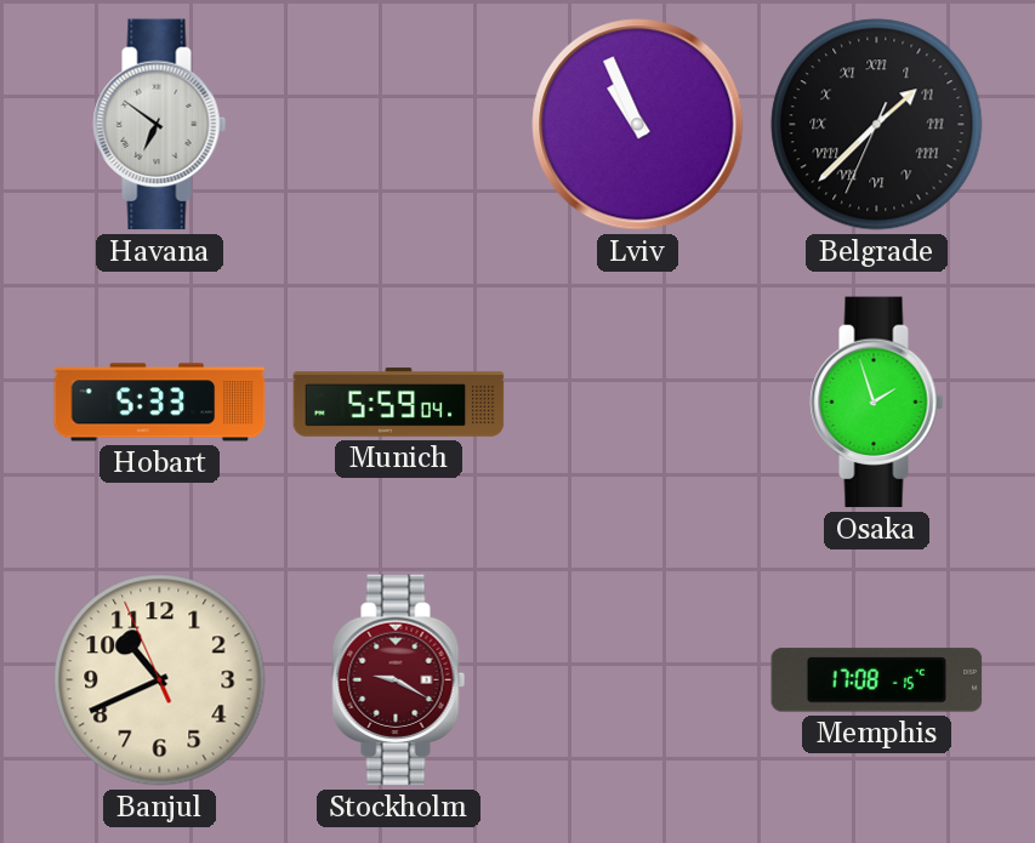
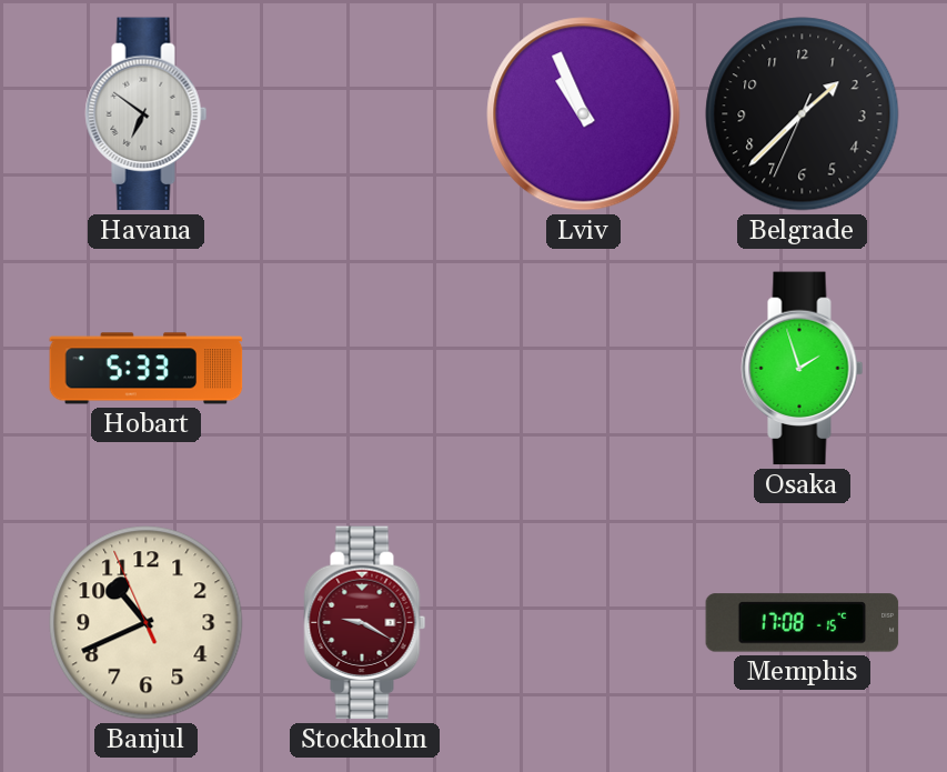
Belgrade numerals: Roman -> Arabic (803, 114)
Munich: 5:59 -> none (399, 403)
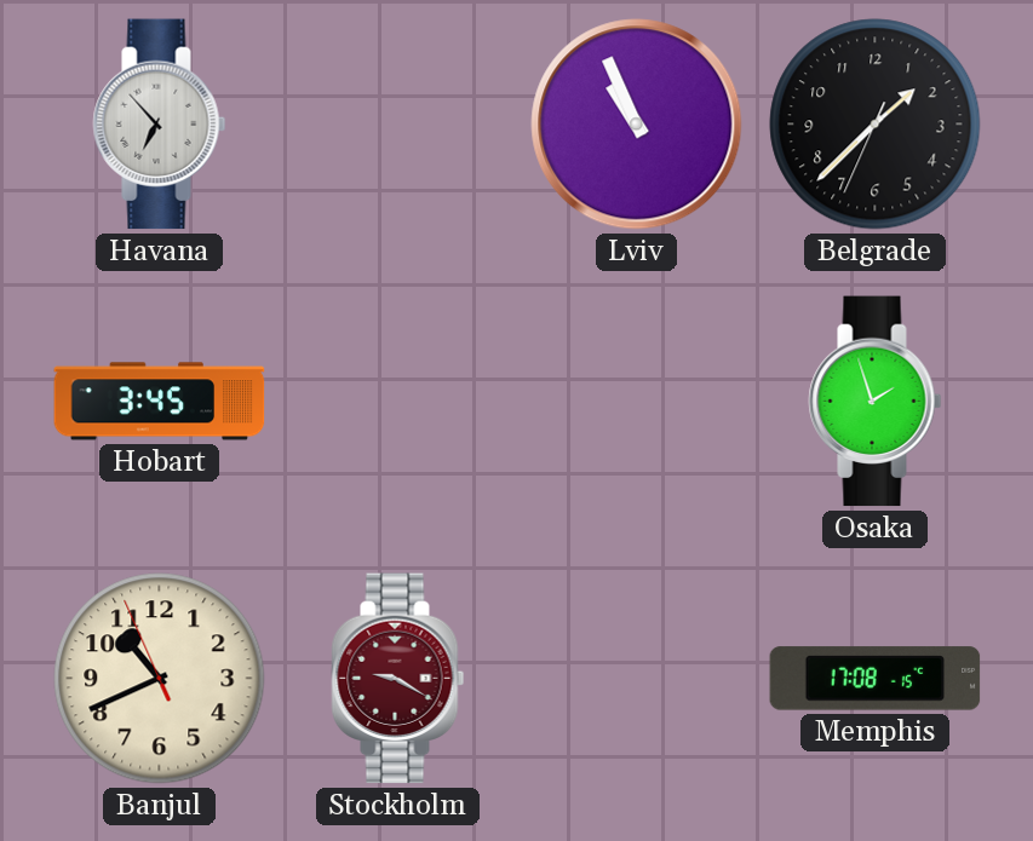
Havana: 6:51 -> 6:53 (160, 125)
Hobart: 5:33 -> 3:45 (160, 402)
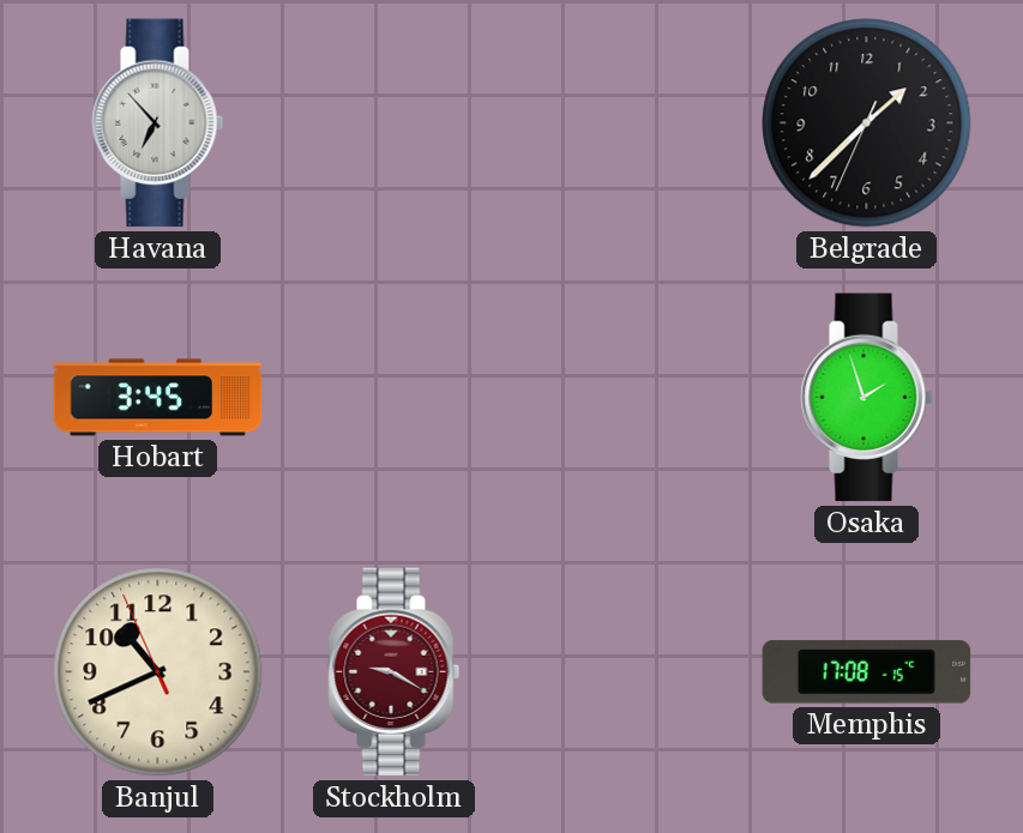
Lviv: 10:56 -> none (637, 125)
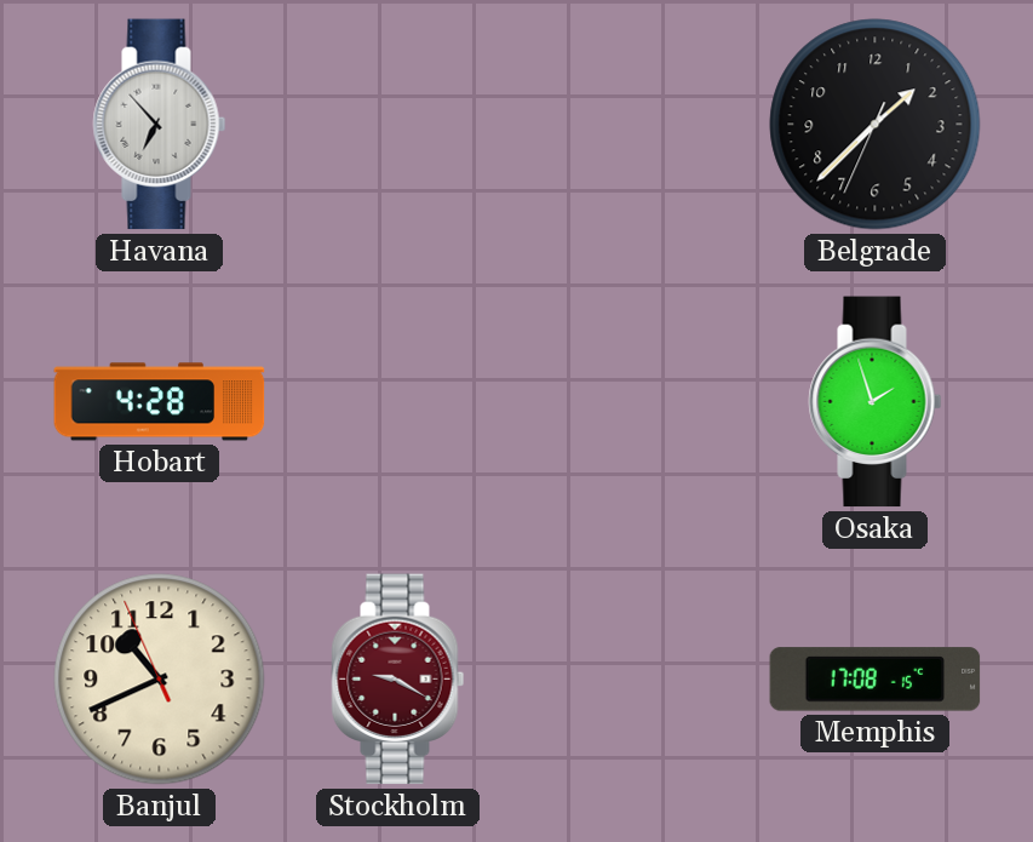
Hobart: 3:45 -> 4:28 (160, 402)
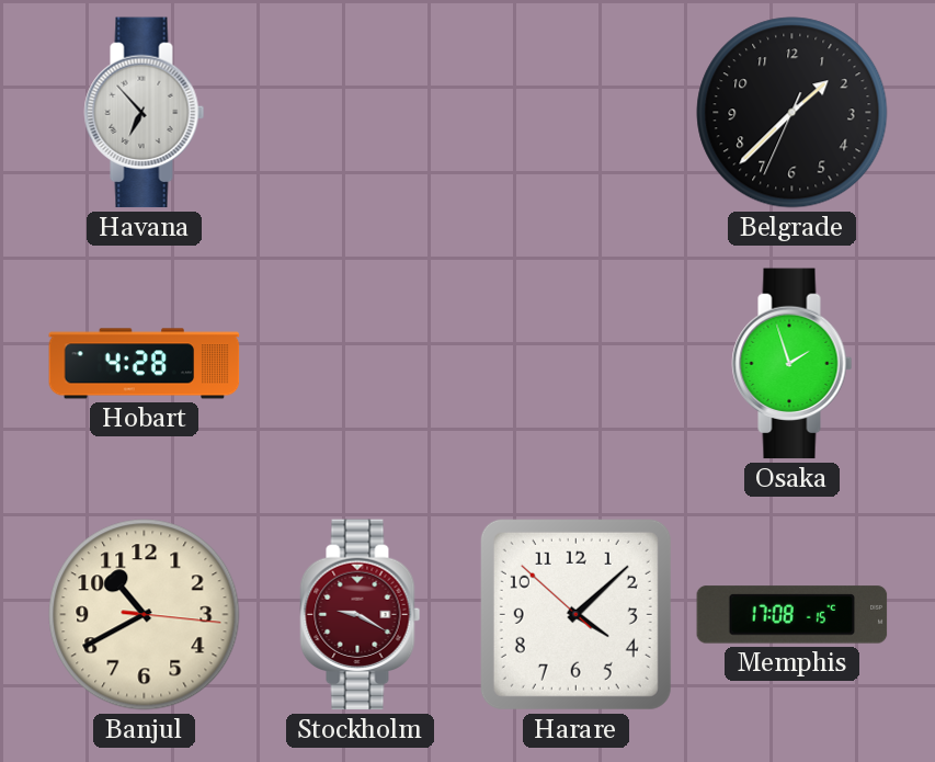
Banjul: 10:40:56 -> 10:40:16 (145, 615)
Harare: none -> 4:07 (575, 614)
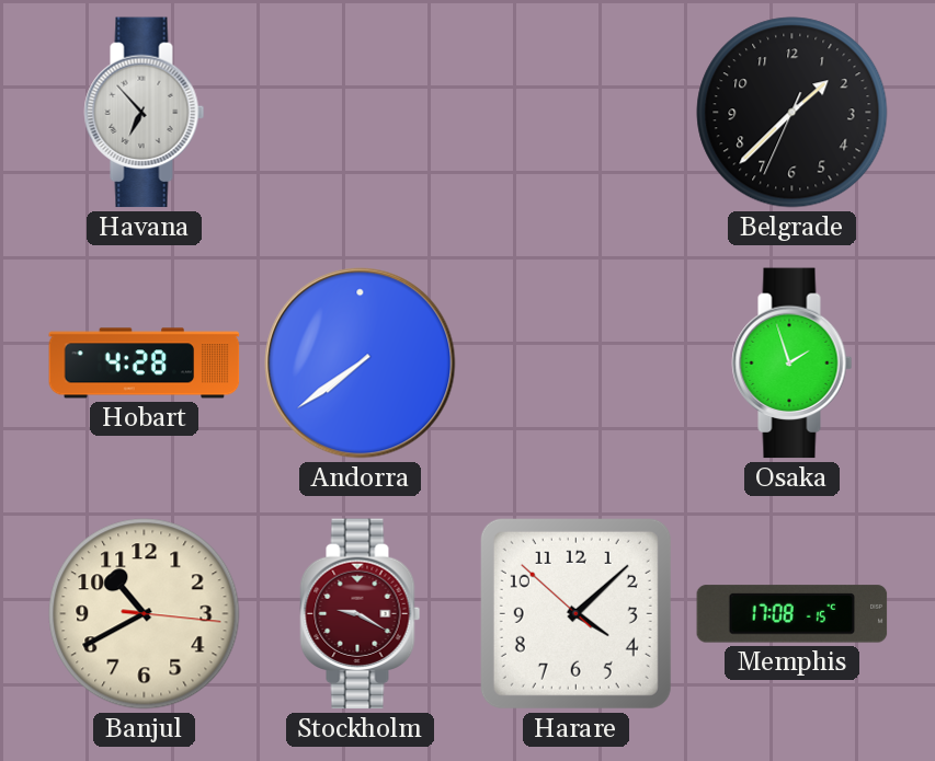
Andorra: none -> 7:39 (361, 364)
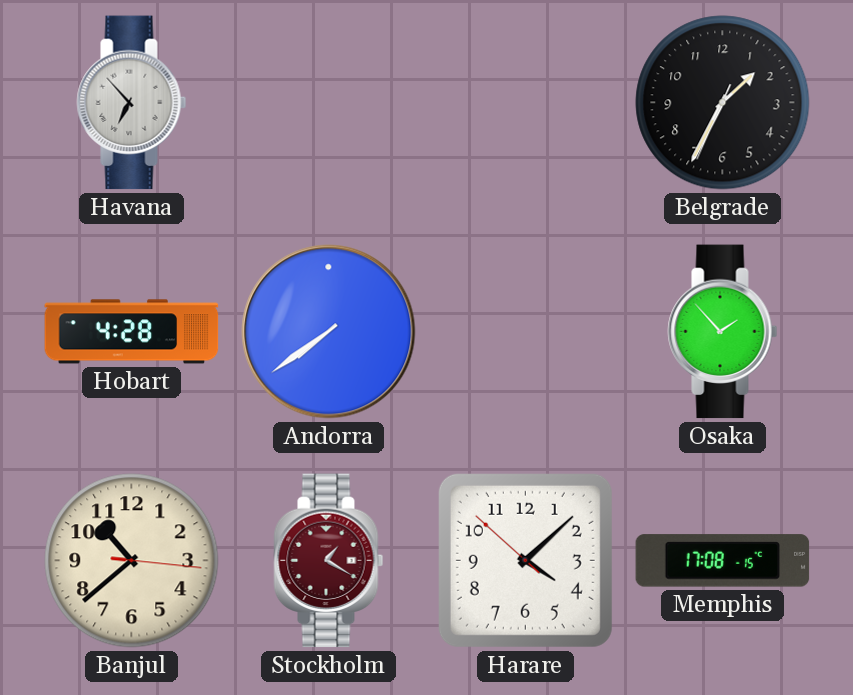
Belgrade: 1:37 -> 1:34 (723, 103)
Osaka: 1:57 -> 1:53 (723, 332)
Banjul: 10:40 -> 10:38 (132, 561)
Stockholm: 9:20 -> 1:20 (329, 561)
